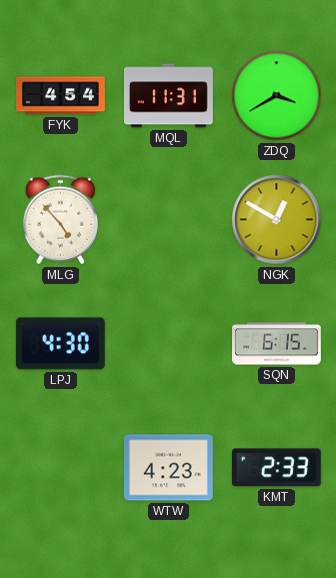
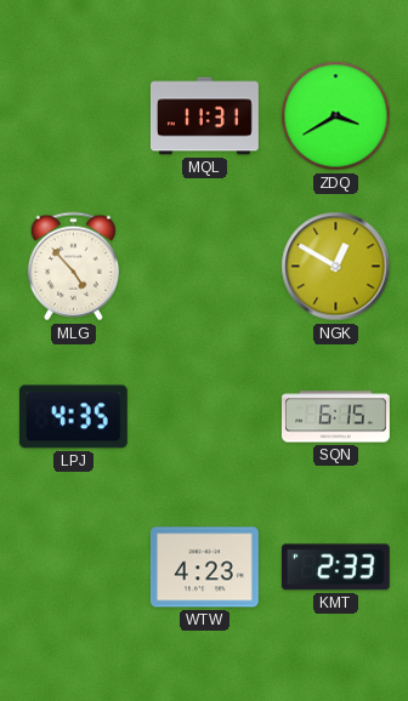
FYK: 4:54 -> none (61, 96)
LPJ: 4:30 -> 4:35 (73, 417)
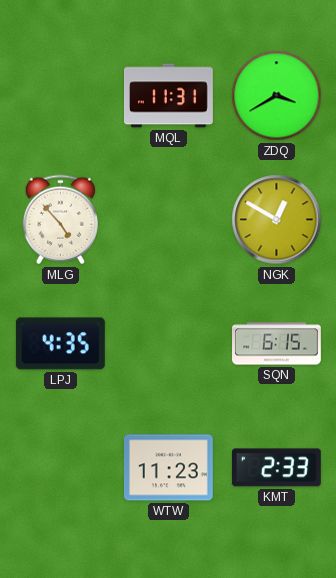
WTW: 4:23 -> 11:23 (168, 468)
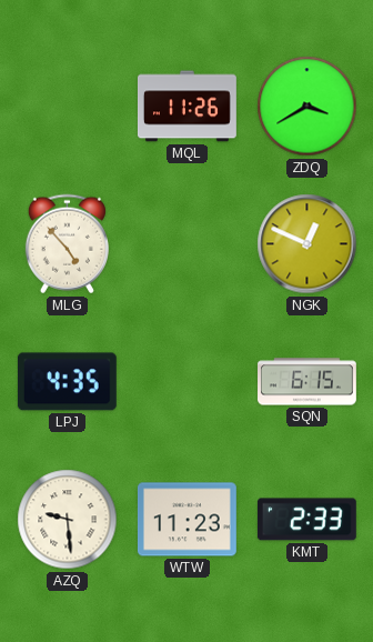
MQL: 11:31 -> 11:26 (188, 107)
NGK: 12:50 -> 12:49 (308, 244)
AZQ: none -> 9:29 (68, 520)
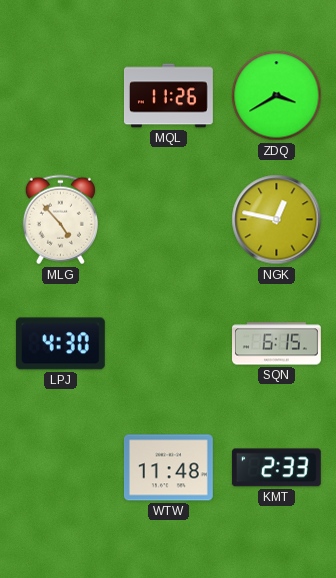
NGK: 12:49 -> 12:47 (277, 220)
LPJ: 4:35 -> 4:30 (60, 344)
AZQ: 9:29 -> none (68, 520)
WTW: 11:23 -> 11:48 (168, 468)
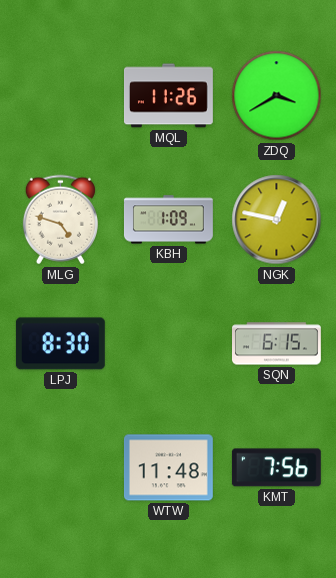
MLG: 4:53 -> 4:48 (60, 220)
KBH: none -> 1:09 (168, 220)
LPJ: 4:30 -> 8:30 (60, 344)
KMT: 2:33 -> 7:56 (276, 468)
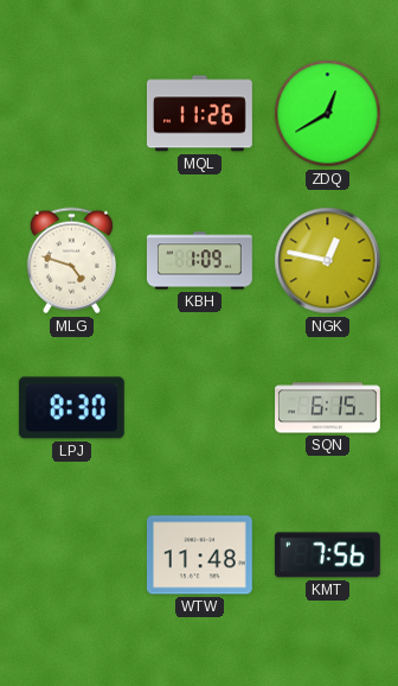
ZDQ: 3:40 -> 12:40 (328, 114)
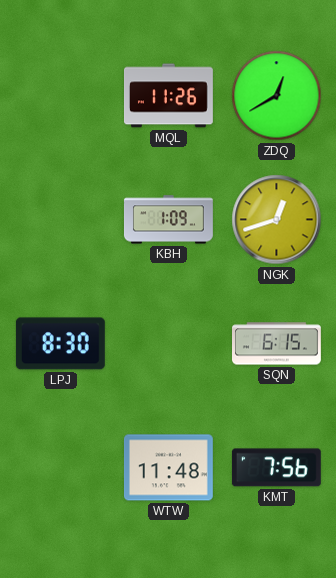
MLG: 4:48 -> none (71, 261)
NGK: 12:47 -> 12:42 (277, 220)
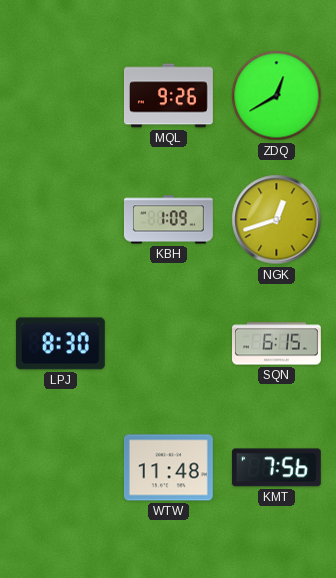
MQL: 11:26 -> 9:26 (169, 96)
